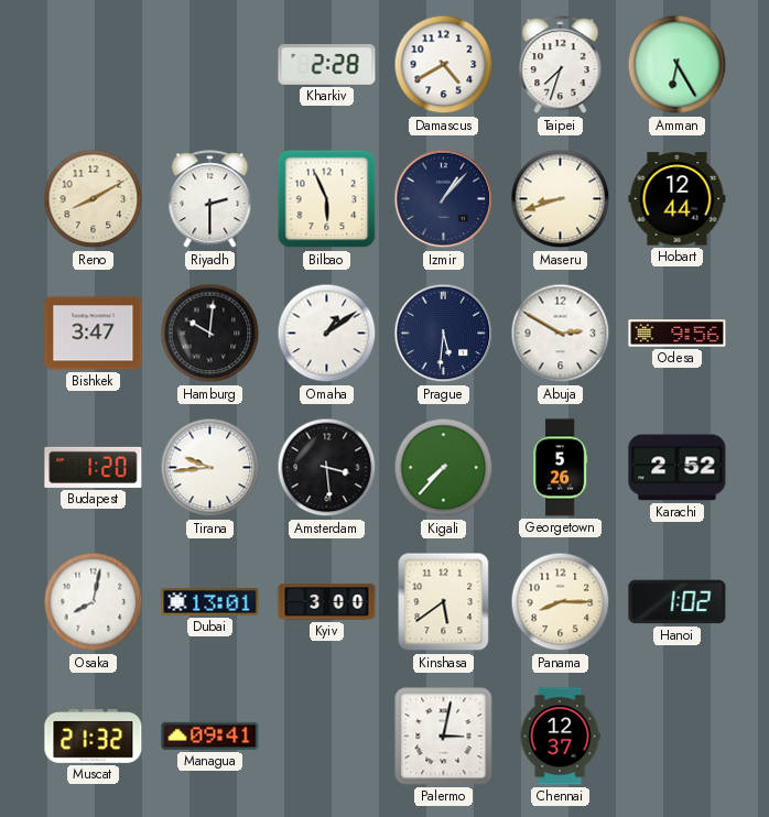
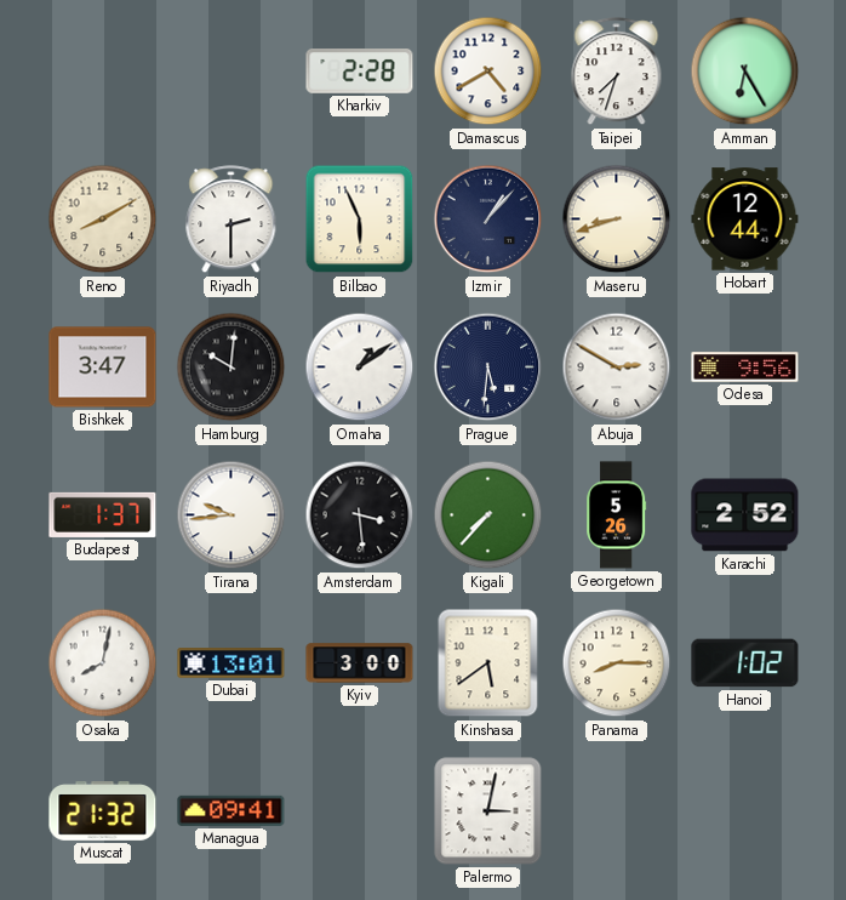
Budapest: 1:20 -> 1:37 (103, 514)
Chennai: 12:37 -> none (560, 737)
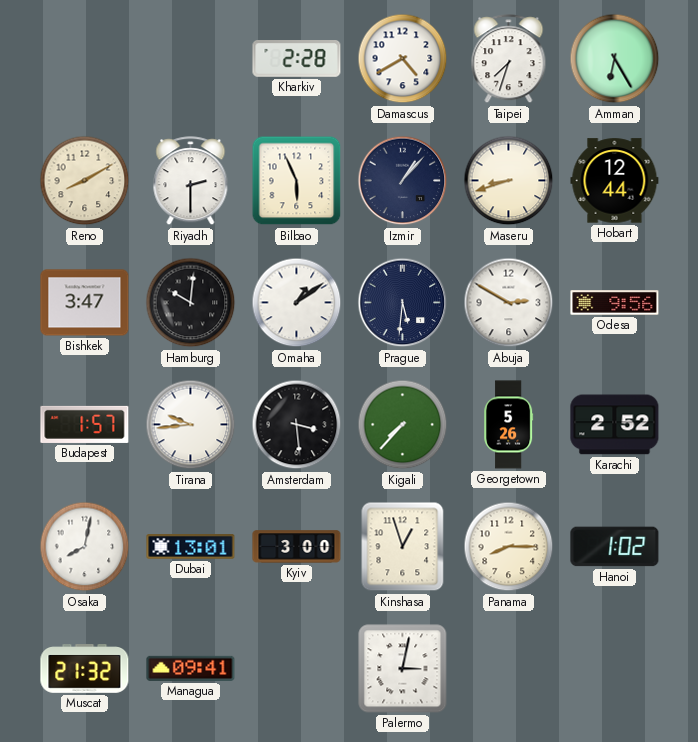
Budapest: 1:37 -> 1:57 (85, 424)
Kinshasa: 5:39 -> 12:57 (403, 547)
